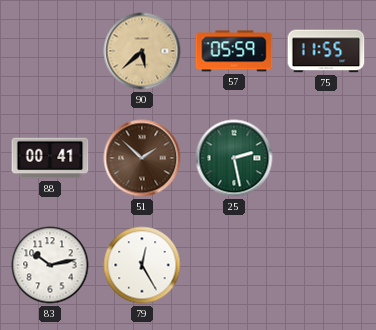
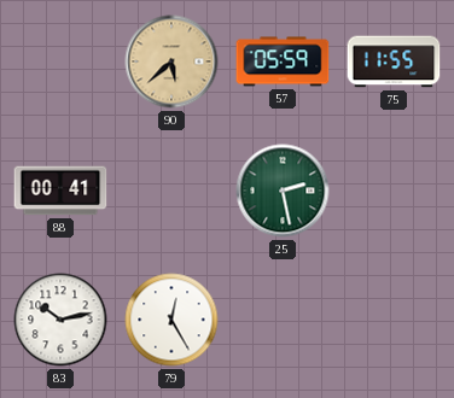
51: 1:52 -> none (142, 158)
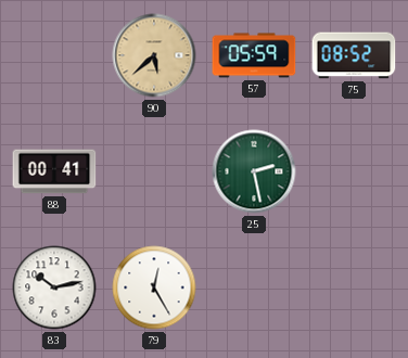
75: 11:55 -> 08:52 (354, 55)
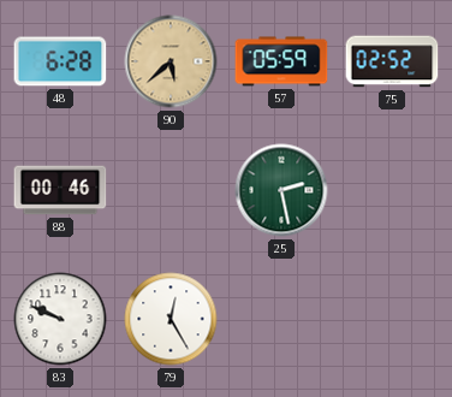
48: none -> 6:28 (60, 61)
75: 08:52 -> 02:52 (392, 61)
88: 00:41 -> 00:46 (60, 190)
83: 10:13 -> 9:49 (60, 319)
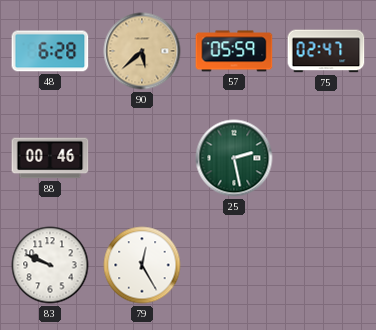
75: 02:52 -> 02:47 (326, 51)
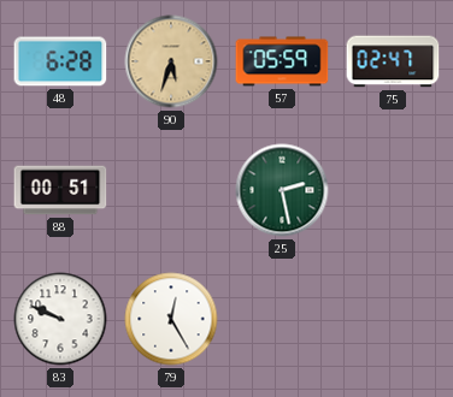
90: 5:38 -> 5:33 (171, 61)
88: 00:46 -> 00:51 (60, 190)
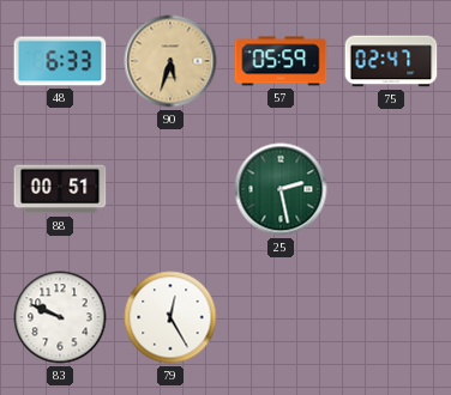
48: 6:28 -> 6:33 (60, 61)
